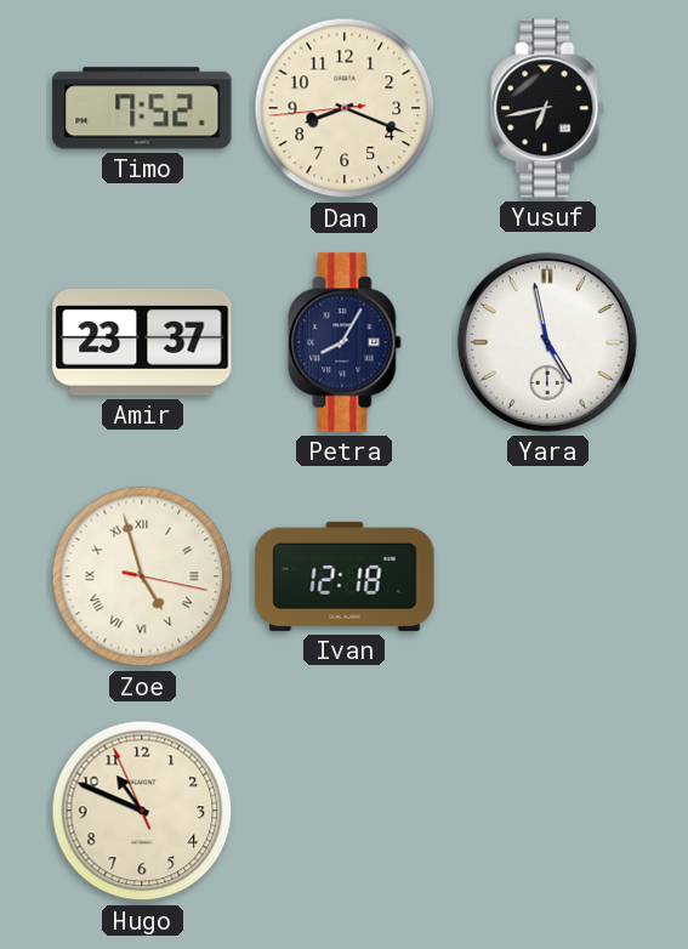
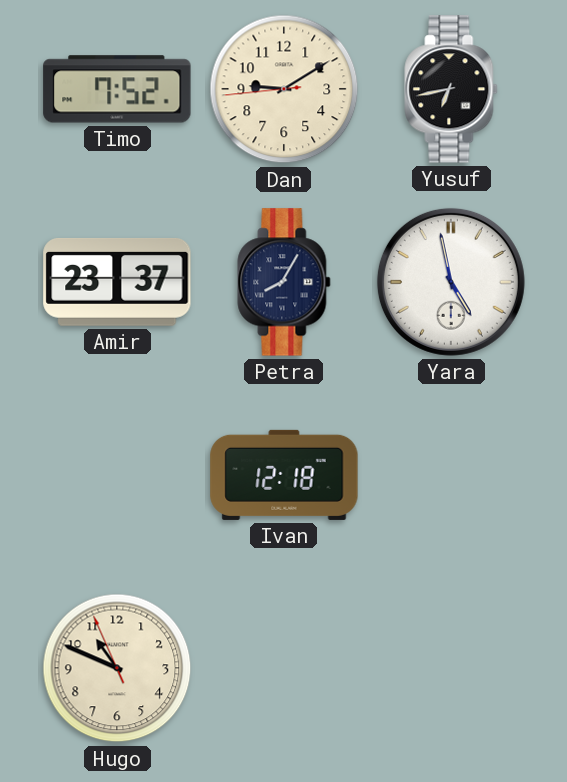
Dan: 8:18 -> 9:09 (284, 89)
Zoe: 4:57 -> none (142, 576)
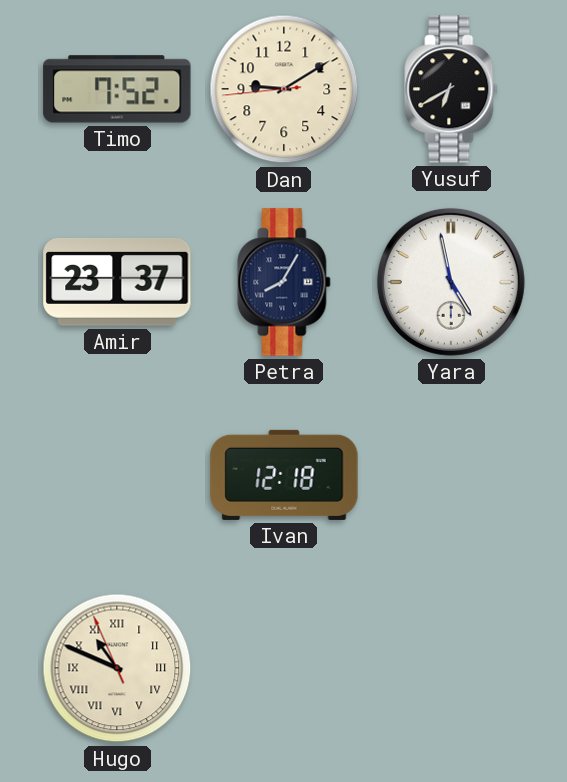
Yusuf: 6:43 -> 6:40 (451, 89)
Hugo numerals: Arabic -> Roman (117, 668)
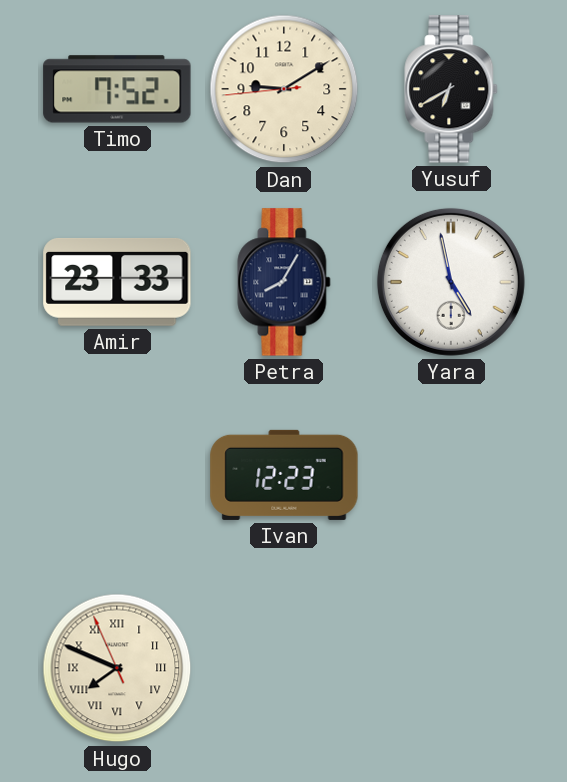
Amir: 23:37 -> 23:33 (117, 282)
Ivan: 12:18 -> 12:23 (284, 475)
Hugo: 10:48 -> 7:48 (117, 668)
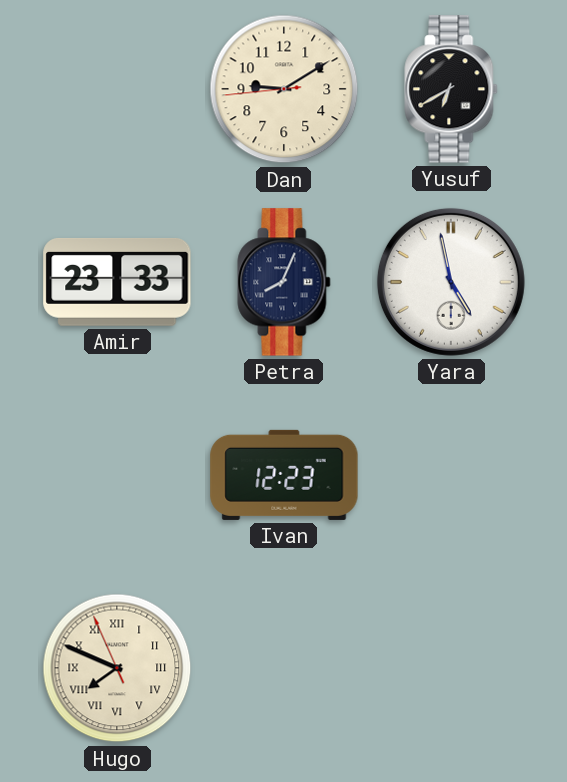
Timo: 7:52 -> none (117, 89)
Petra: 8:05 -> 8:04 (284, 282)
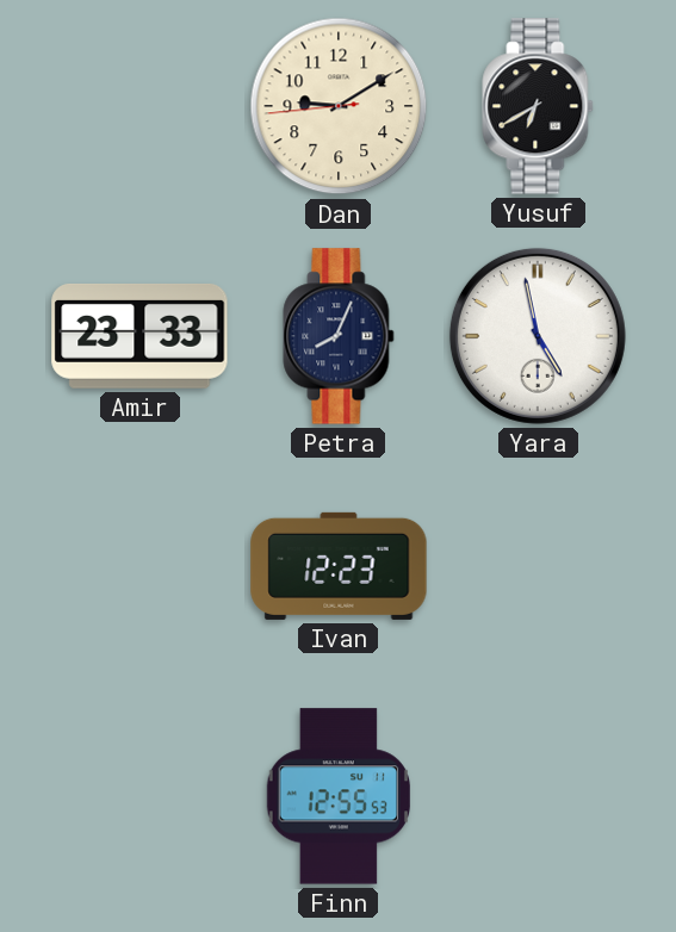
Hugo: 7:48 -> none (117, 668)
Finn: none -> 12:55 (337, 796)
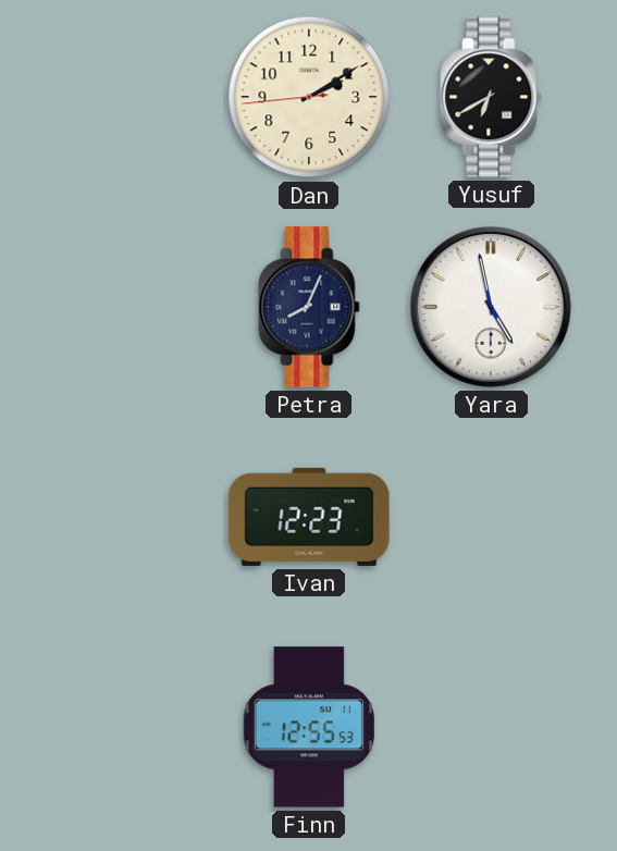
Dan: 9:09 -> 2:09 (309, 97)
Amir: 23:33 -> none (139, 336)
